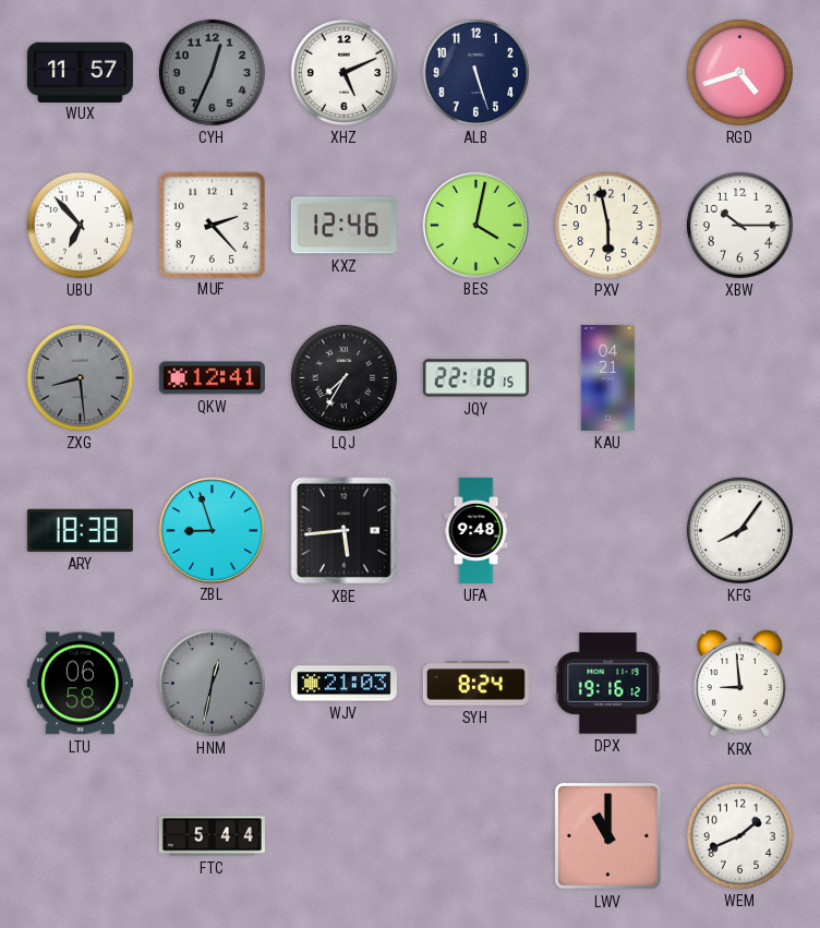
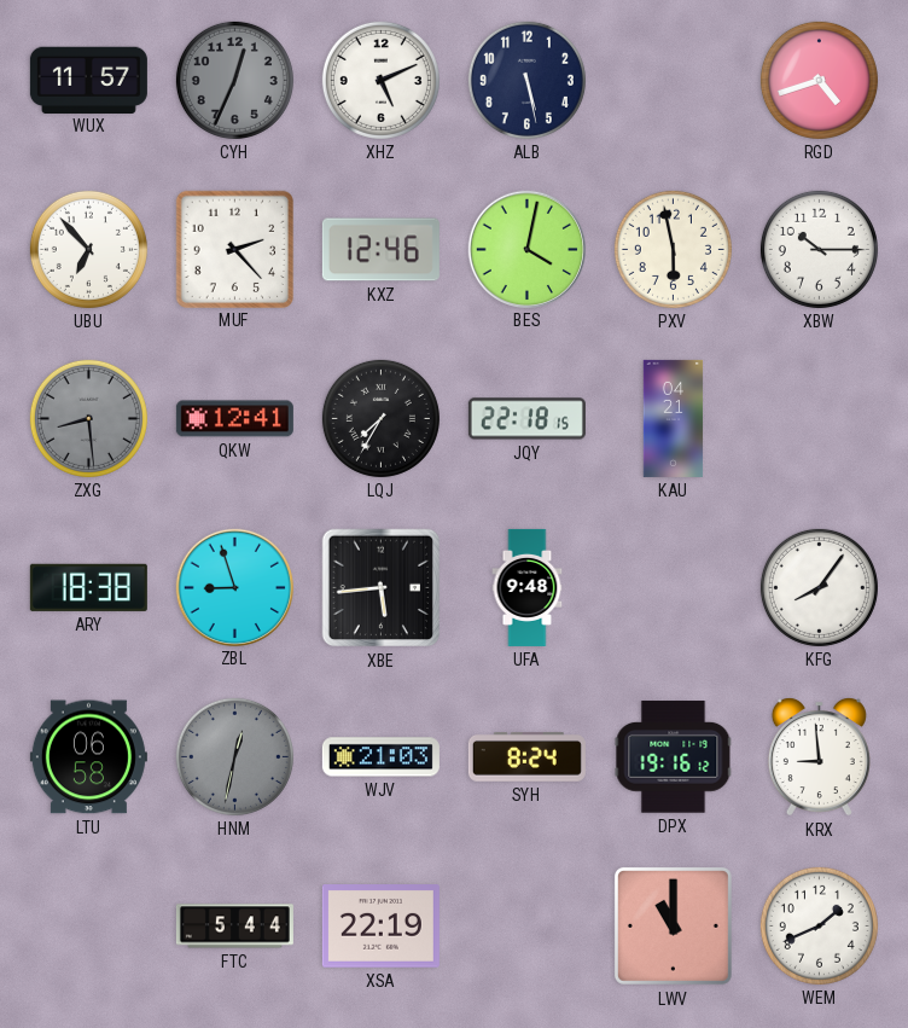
ALB: 5:27 -> 5:28 (526, 80)
XSA: none -> 22:19 (380, 927)
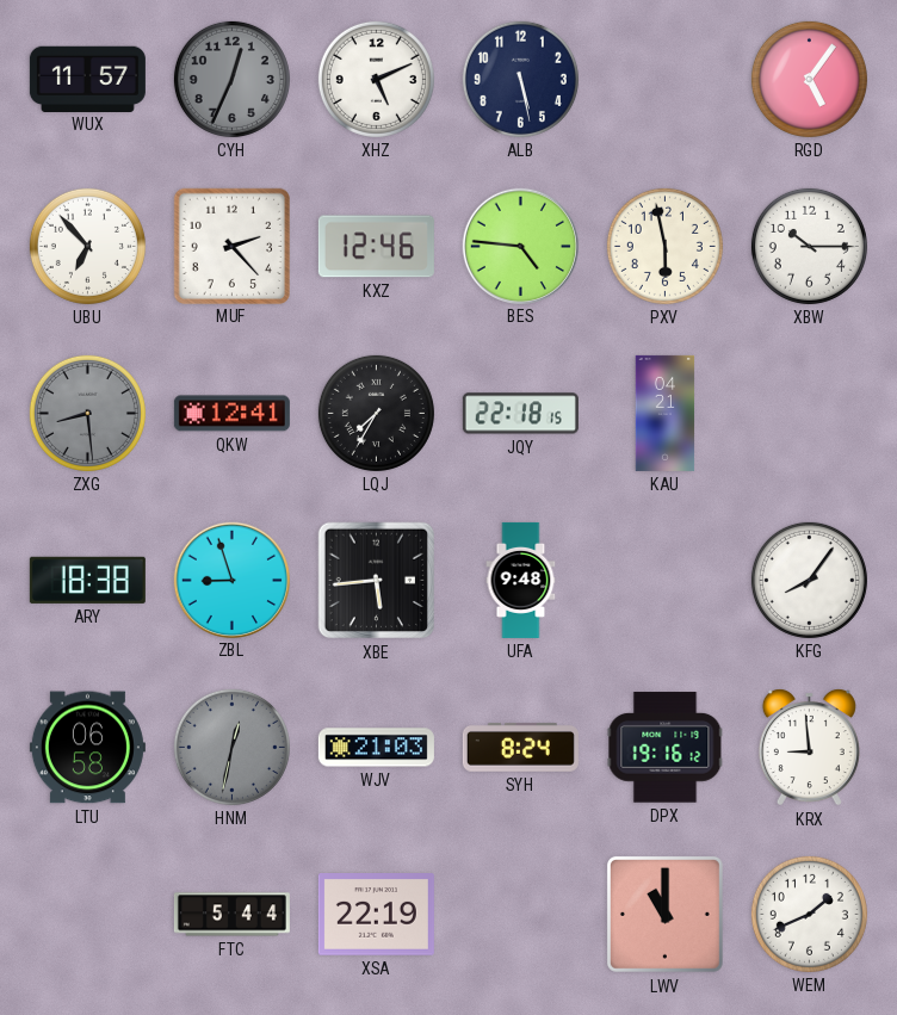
RGD: 4:42 -> 5:06 (809, 79)
BES: 4:02 -> 4:46 (520, 246)
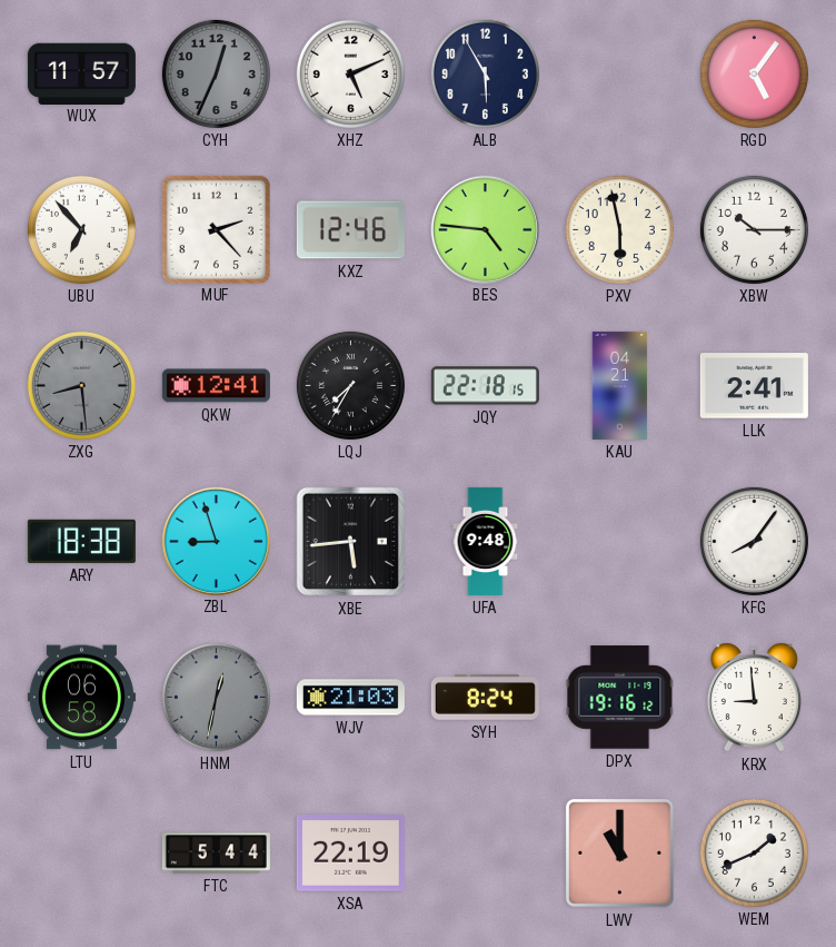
ALB: 5:28 -> 5:55 (485, 73)
LLK: none -> 2:41 (754, 386)
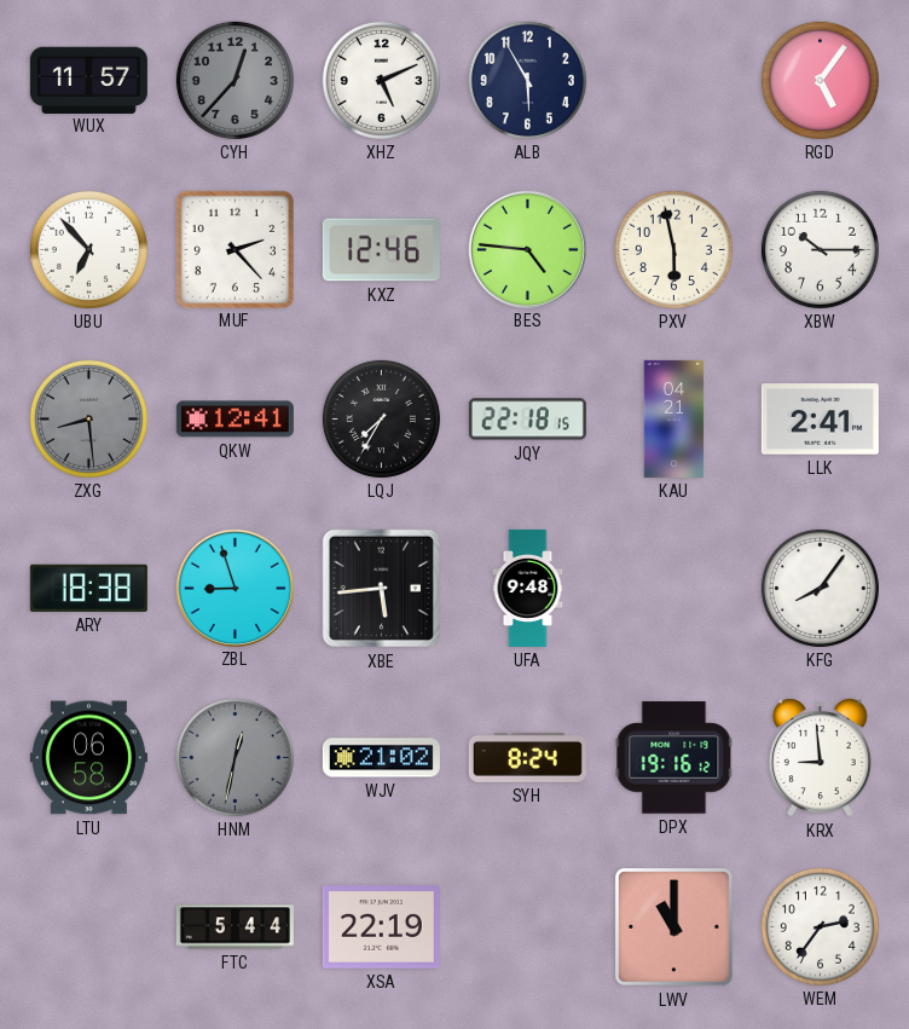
CYH: 12:34 -> 12:37 (235, 80)
WJV: 21:03 -> 21:02 (381, 758)
WEM: 1:41 -> 2:36 (820, 926)
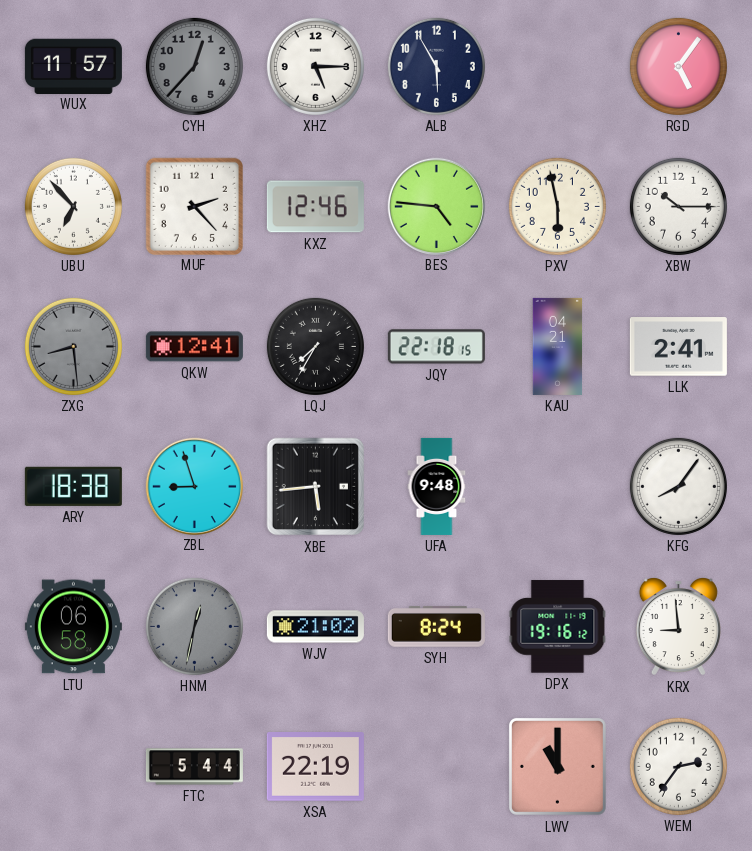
XHZ: 5:11 -> 5:15 (315, 66)
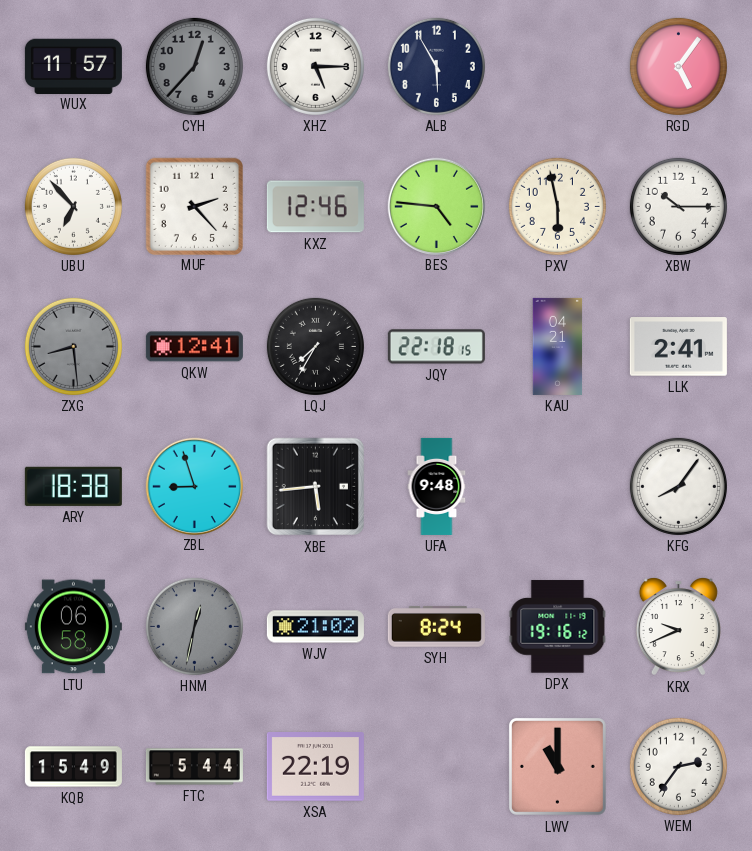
KRX: 8:59 -> 9:41 (678, 627)
KQB: none -> 15:49 (73, 767)
